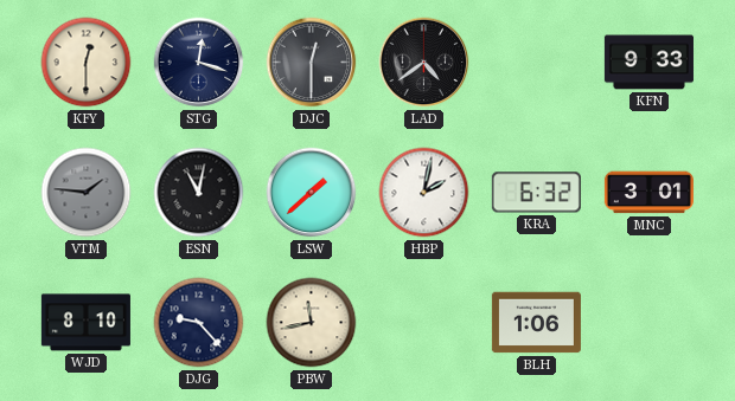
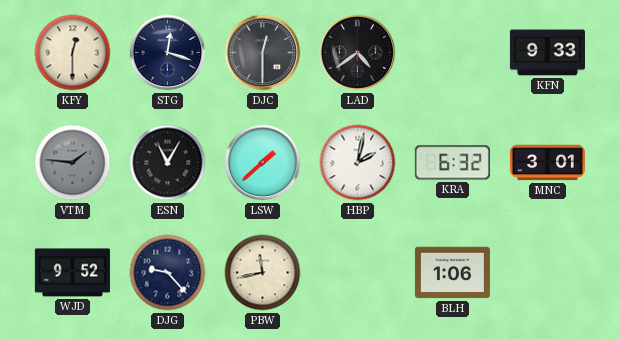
ESN: 11:02 -> 11:05 (168, 163)
WJD: 8:10 -> 9:52 (72, 273)
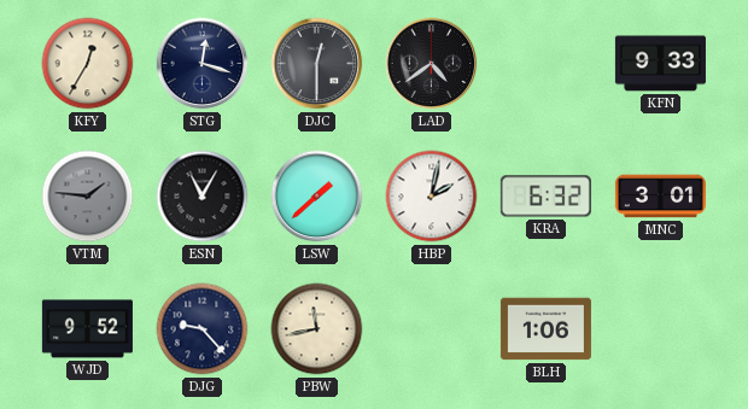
KFY: 12:30 -> 12:35 (88, 64)
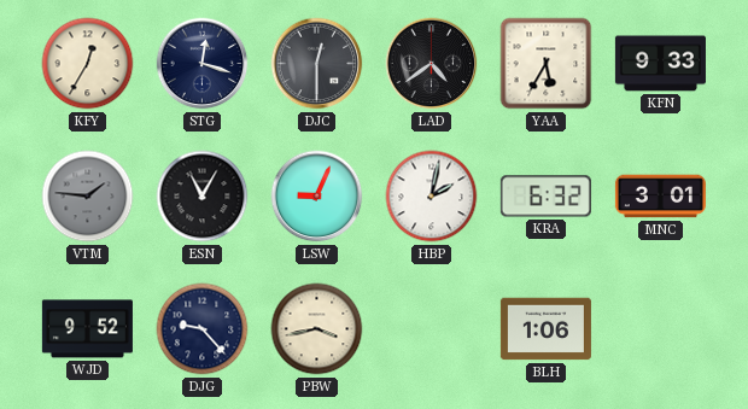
YAA: none -> 5:35 (547, 64)
LSW: 1:38 -> 9:04 (317, 197)
PBW: 11:43 -> 3:43 (317, 329)
